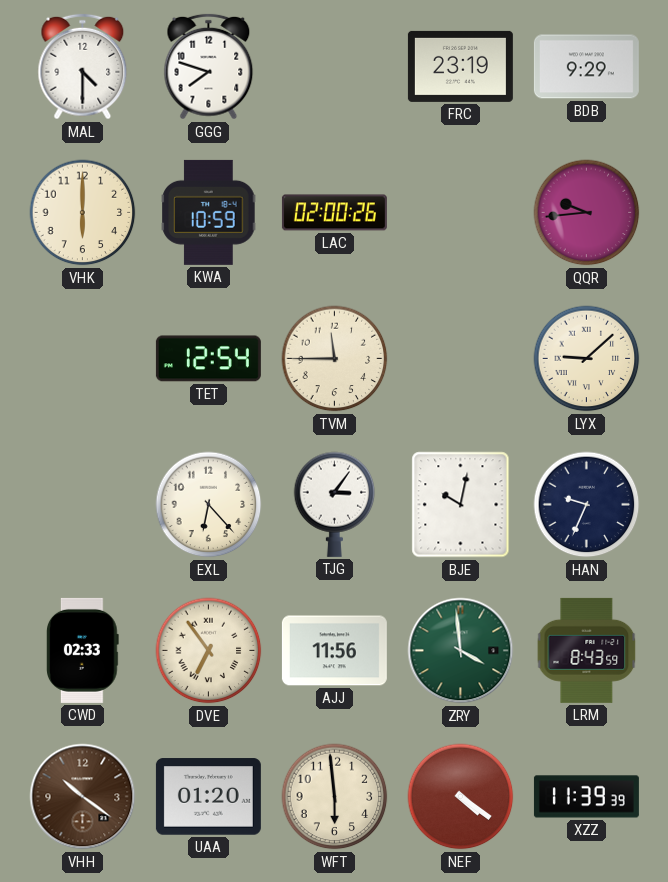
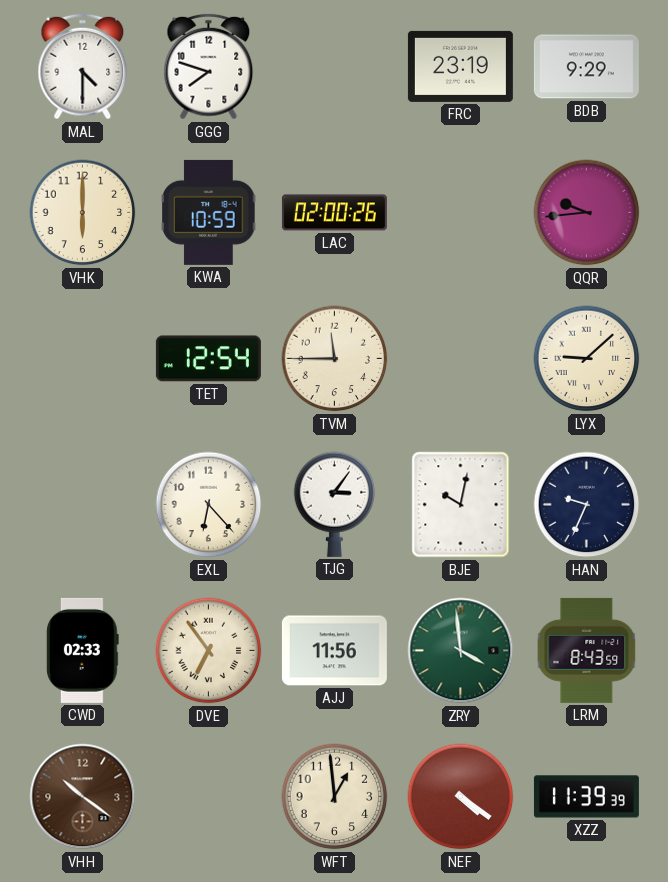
UAA: 01:20 -> none (208, 797)
WFT: 5:59 -> 12:59 (335, 797)
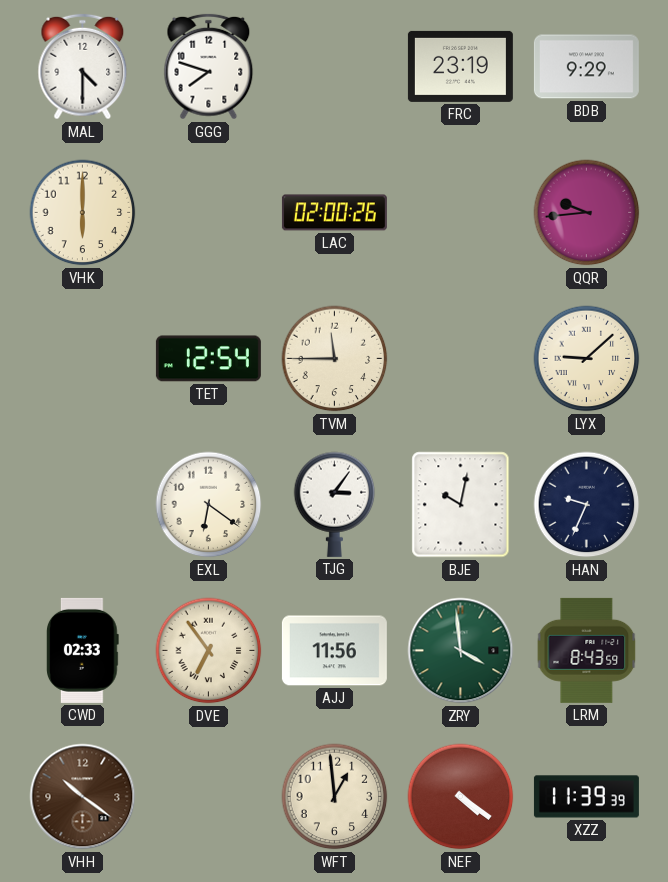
KWA: 10:59 -> none (209, 212)
EXL: 6:23 -> 6:21 (209, 505)
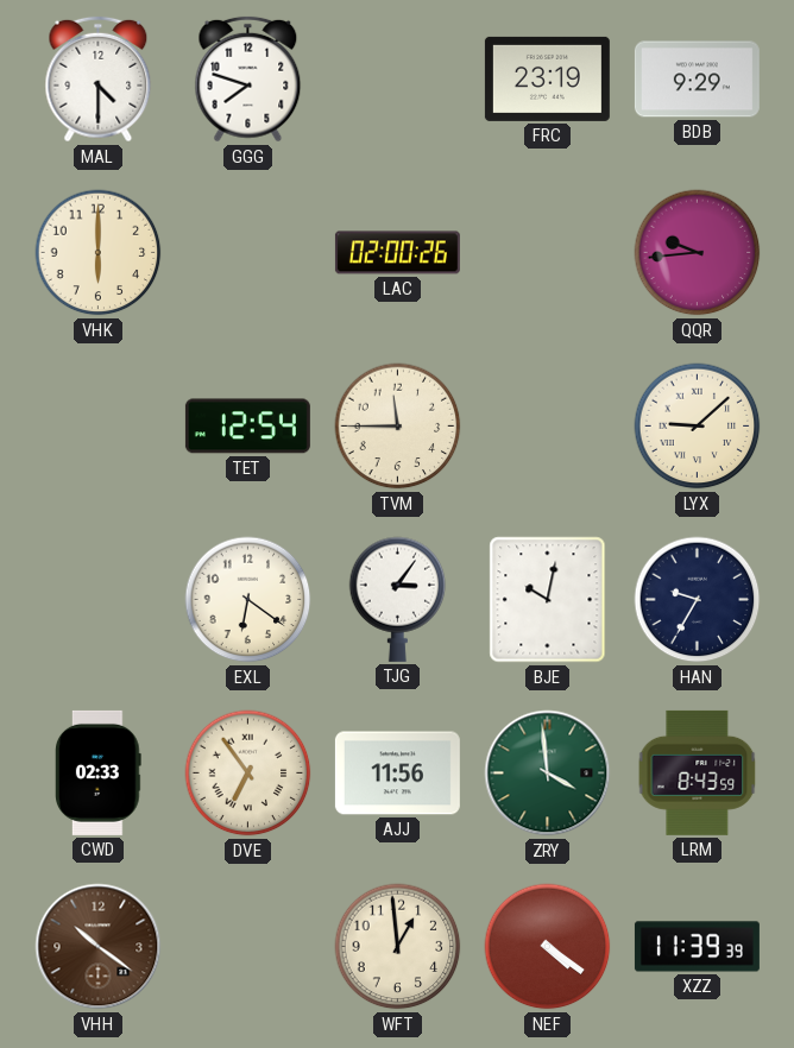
HAN: 9:34 -> 9:35 (698, 600)
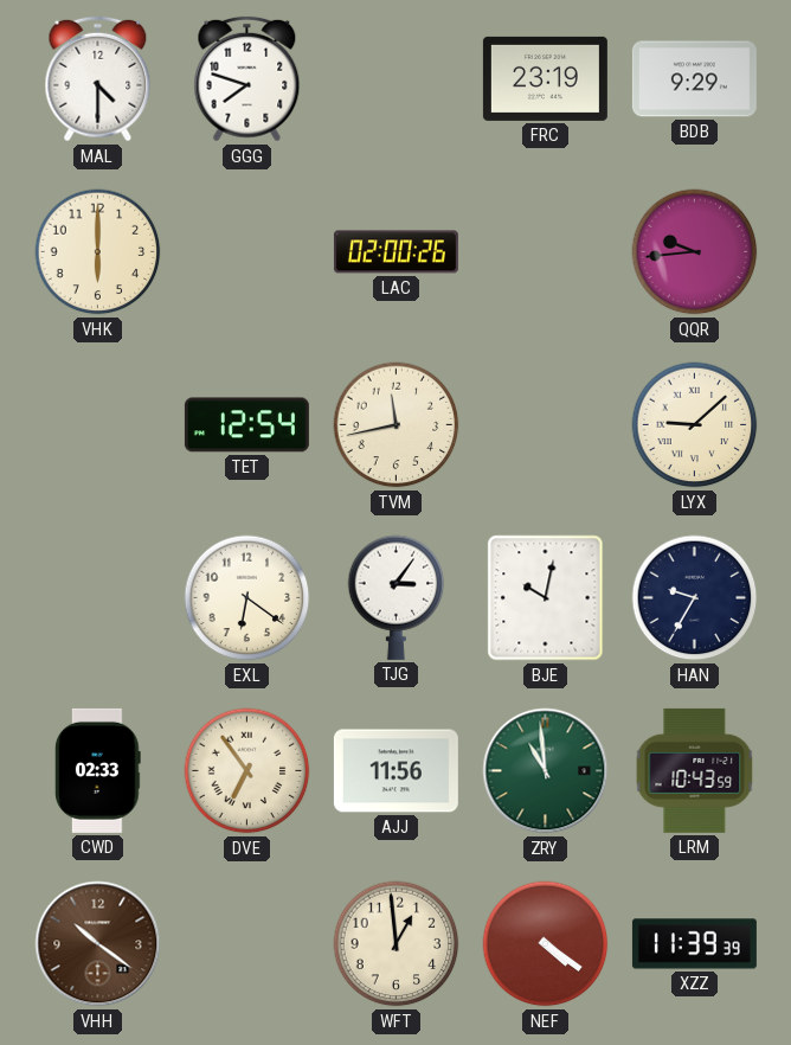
TVM: 11:45 -> 11:43 (397, 425)
ZRY: 3:59 -> 10:59 (546, 771)
LRM: 8:43 -> 10:43 (695, 770)
